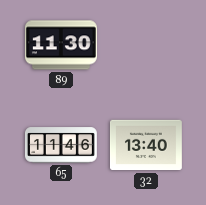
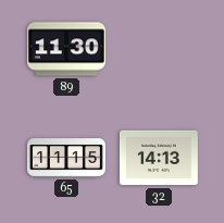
65: 11:46 -> 11:15 (66, 158)
32: 13:40 -> 14:13 (159, 158)
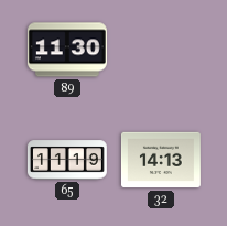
65: 11:15 -> 11:19 (67, 160)
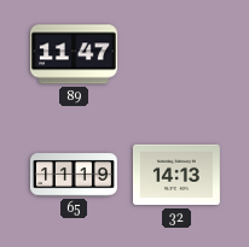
89: 11:30 -> 11:47 (74, 54)
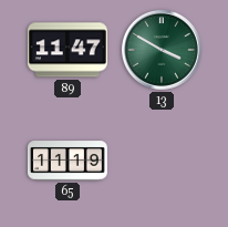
13: none -> 3:50 (162, 50)
32: 14:13 -> none (176, 175)
